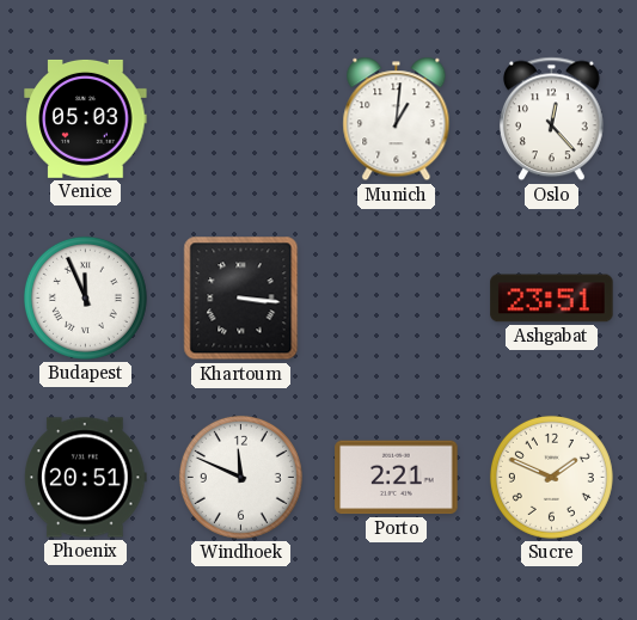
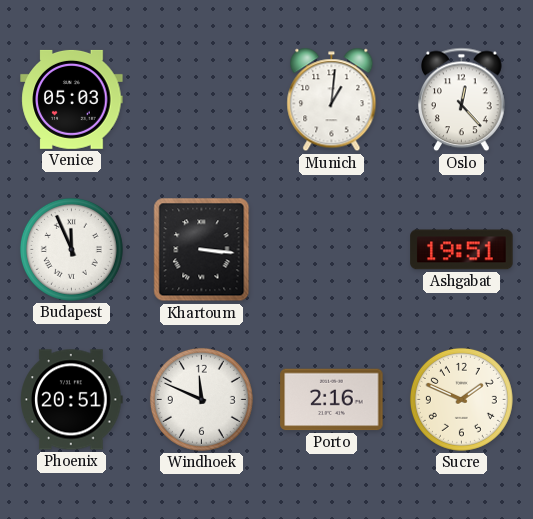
Ashgabat: 23:51 -> 19:51 (462, 250)
Porto: 2:21 -> 2:16 (332, 400)
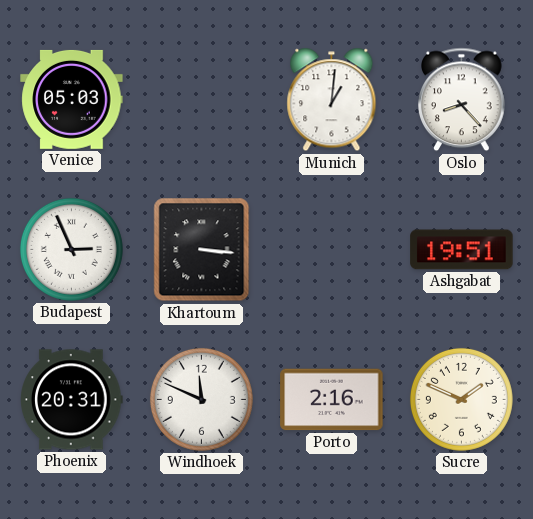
Oslo: 12:23 -> 8:23 (462, 100)
Budapest: 11:56 -> 2:56 (71, 249)
Phoenix: 20:51 -> 20:31 (72, 400)
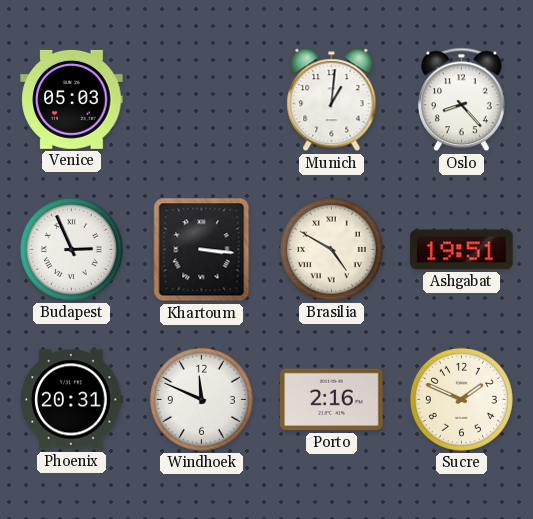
Brasilia: none -> 4:50 (331, 249)
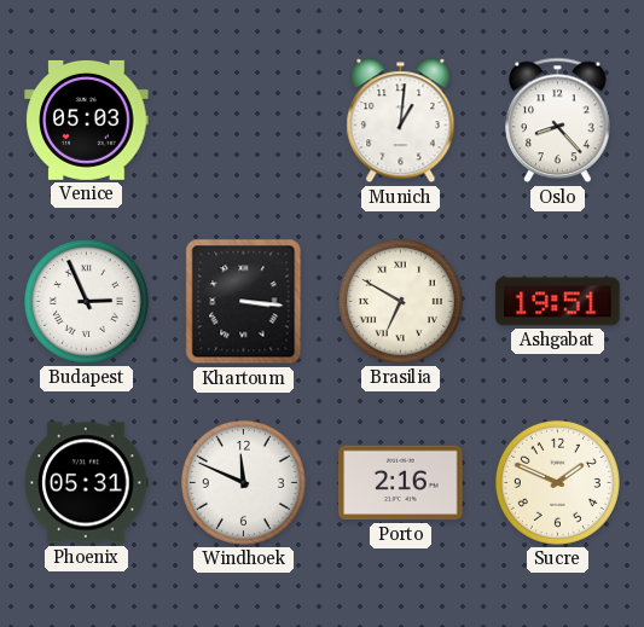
Brasilia: 4:50 -> 6:50 (400, 301)
Phoenix: 20:31 -> 05:31 (87, 483)
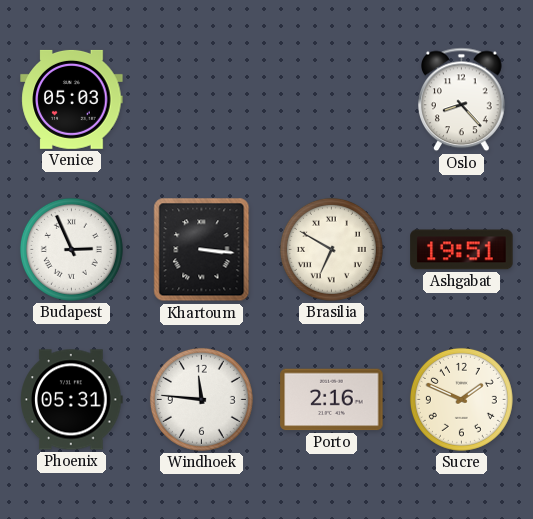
Munich: 1:01 -> none (401, 121)
Windhoek: 11:49 -> 11:46 (201, 399)
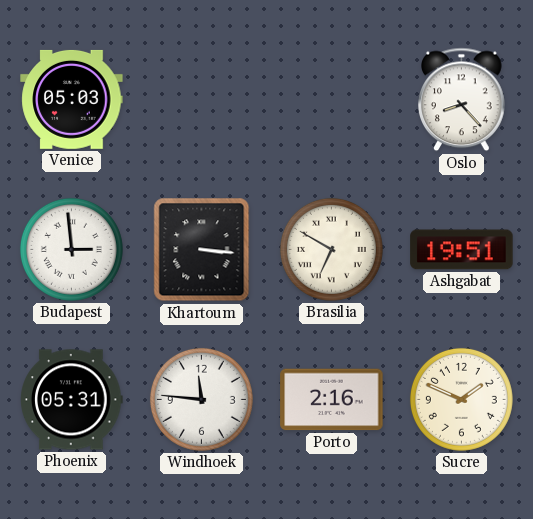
Budapest: 2:56 -> 2:59 (71, 249)
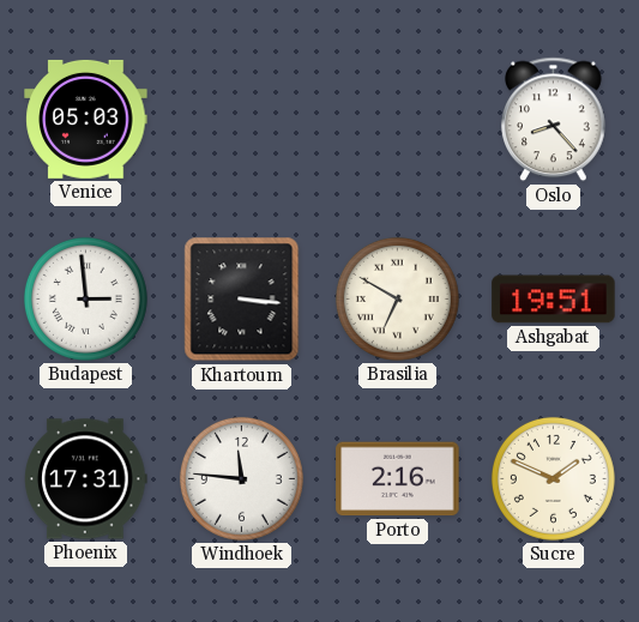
Phoenix: 05:31 -> 17:31 (86, 479)
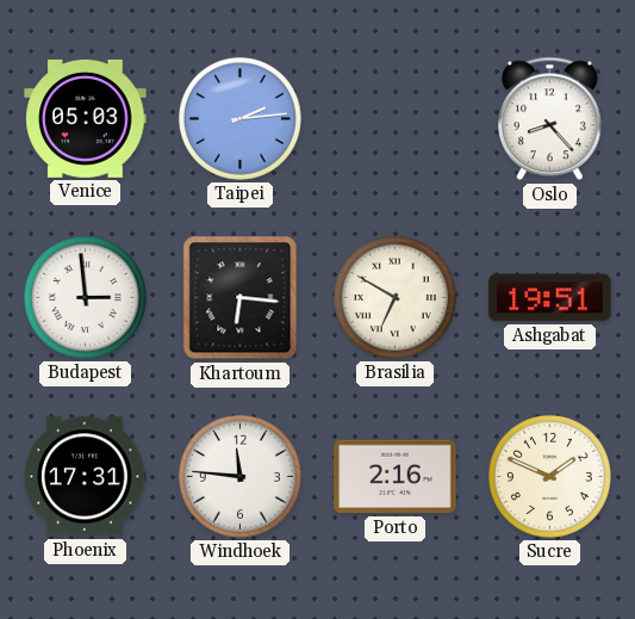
Taipei: none -> 2:14 (239, 118)
Khartoum: 3:16 -> 6:16 (241, 298)
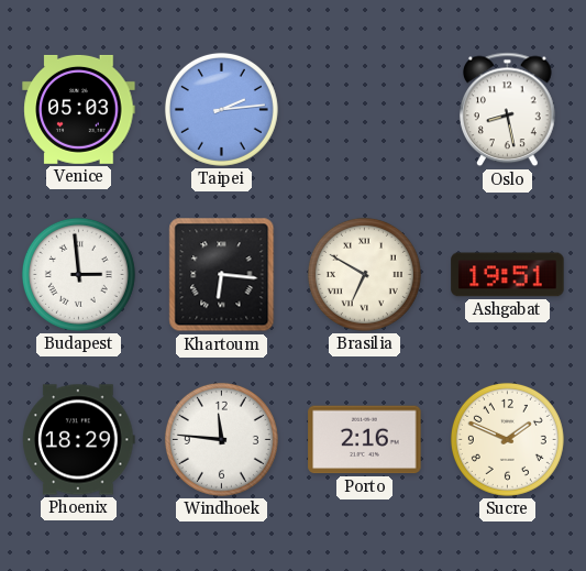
Oslo: 8:23 -> 8:28 (508, 110)
Phoenix: 17:31 -> 18:29 (79, 440)
